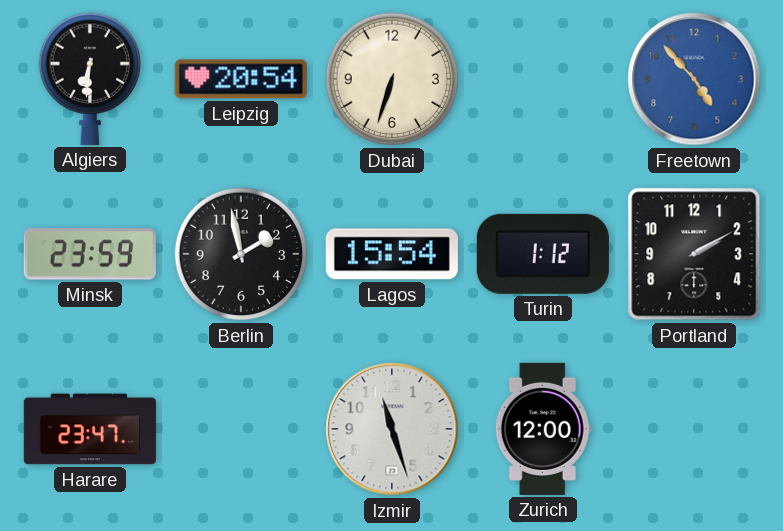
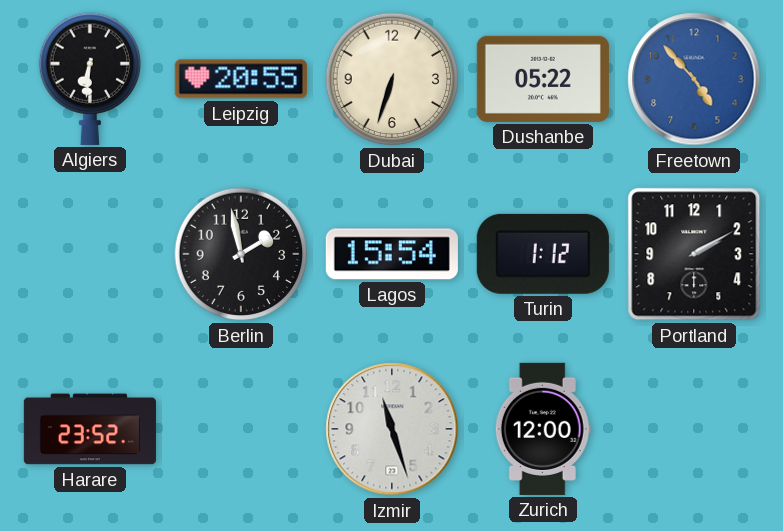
Leipzig: 20:54 -> 20:55 (241, 79)
Dushanbe: none -> 05:22 (543, 79)
Minsk: 23:59 -> none (90, 254)
Harare: 23:47 -> 23:52 (90, 429)
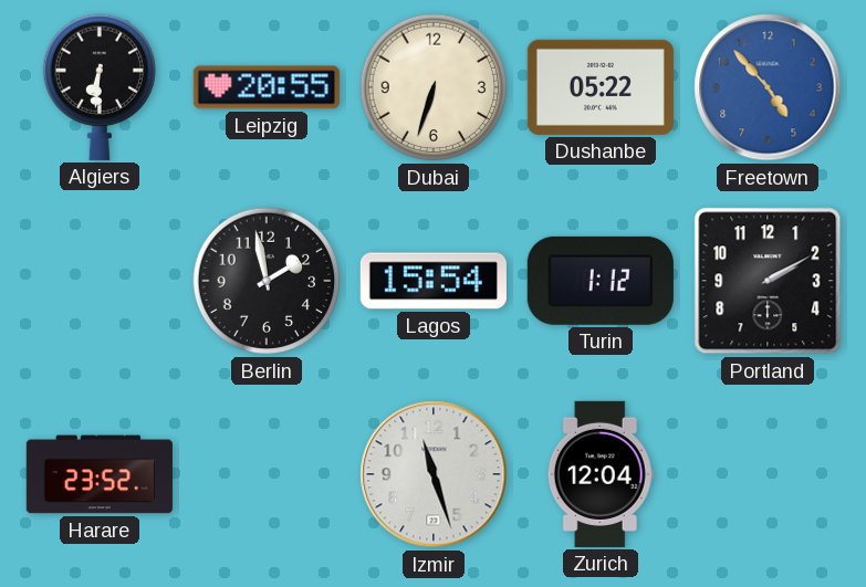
Zurich: 12:00 -> 12:04 (601, 474)
